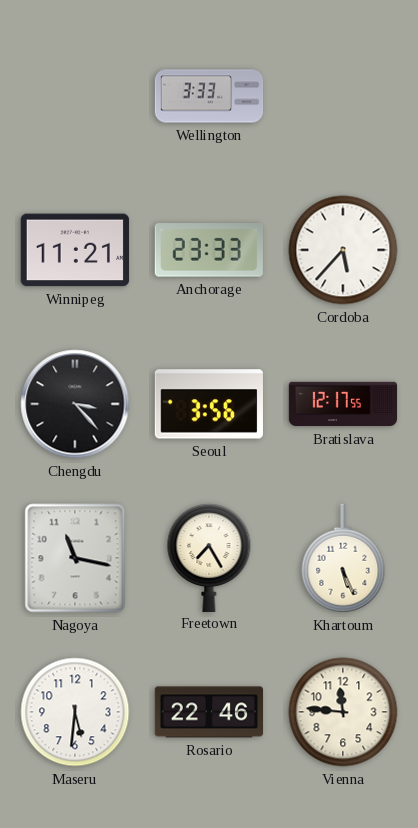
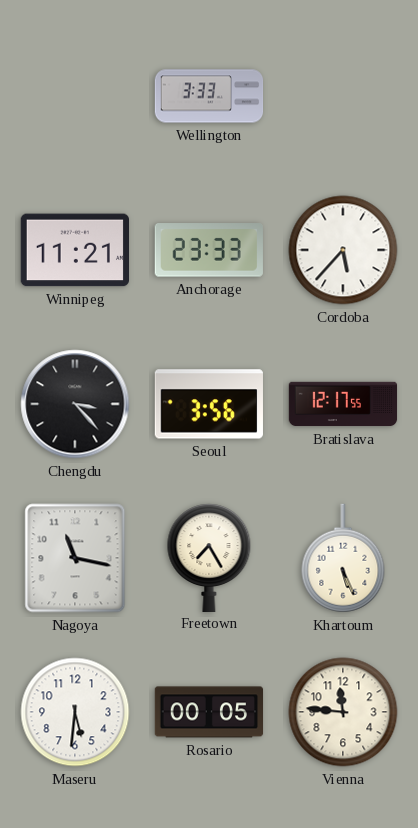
Rosario: 22:46 -> 00:05 (209, 712)
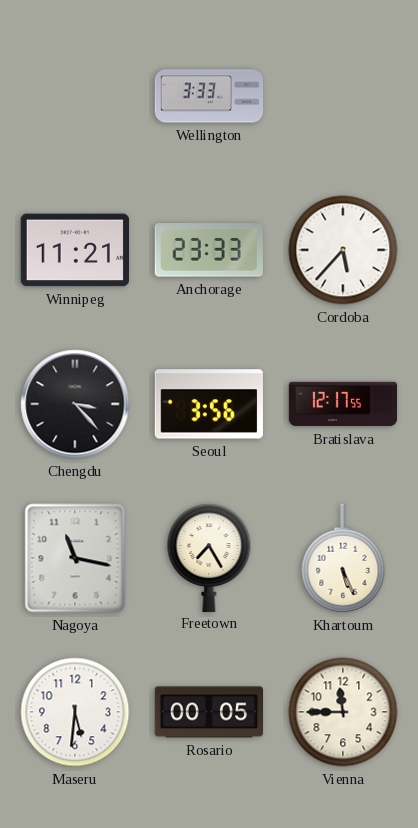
Vienna: 11:46 -> 11:45 (343, 712)
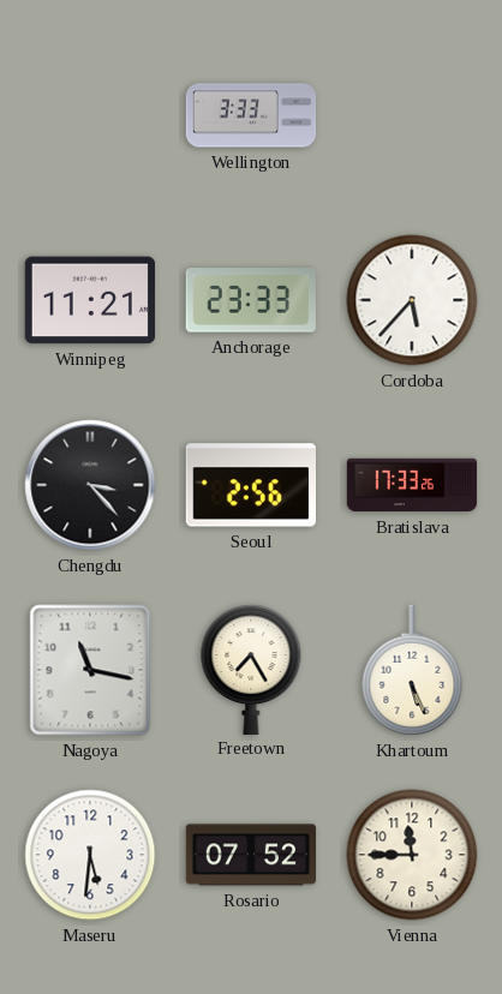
Seoul: 3:56 -> 2:56 (251, 485)
Bratislava: 12:17 -> 17:33 (412, 485)
Rosario: 00:05 -> 07:52 (251, 855)
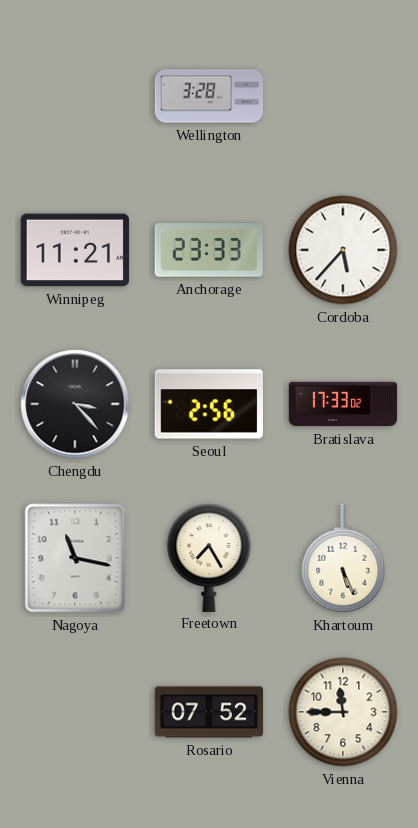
Wellington: 3:33 -> 3:28 (209, 96)
Bratislava: 17:33:26 -> 17:33:02 (343, 404)
Maseru: 5:31 -> none (90, 855)
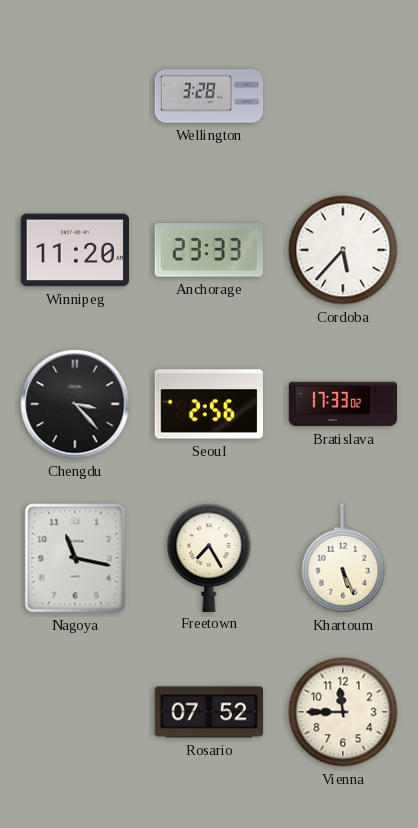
Winnipeg: 11:21 -> 11:20 (74, 250)
